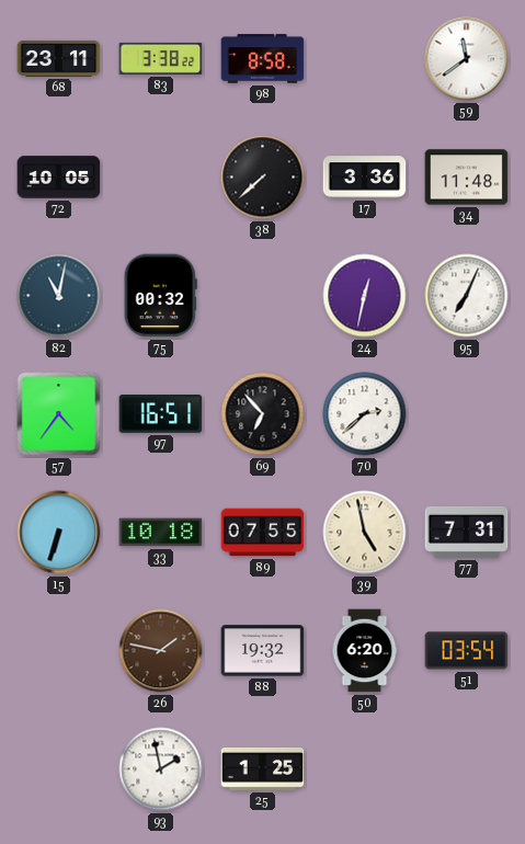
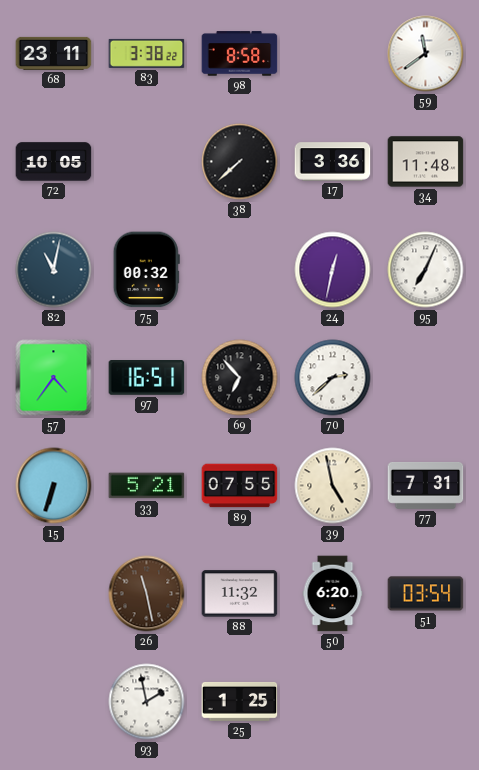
33: 10:18 -> 5:21 (147, 486)
26: 1:47 -> 11:28 (147, 594)
88: 19:32 -> 11:32 (240, 594)
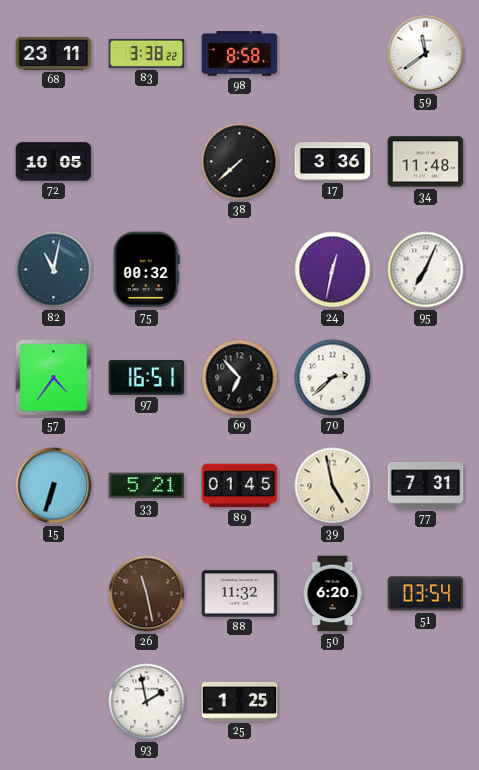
89: 07:55 -> 01:45 (240, 486)
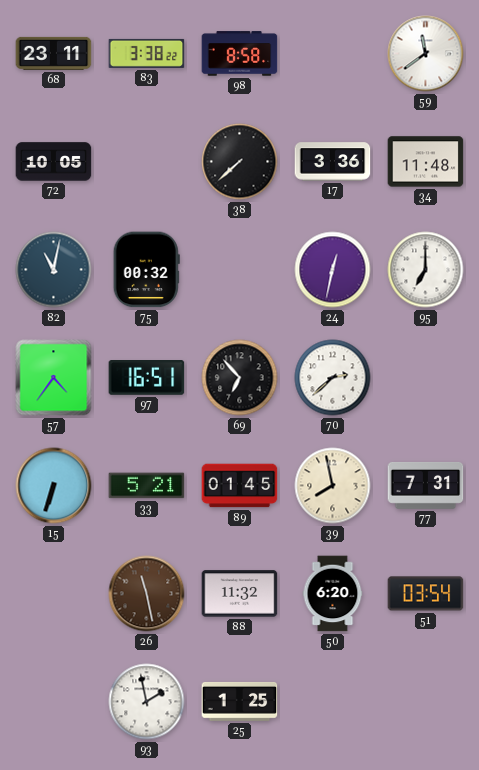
95: 7:04 -> 7:00 (426, 270)
39: 4:58 -> 7:58 (333, 486)
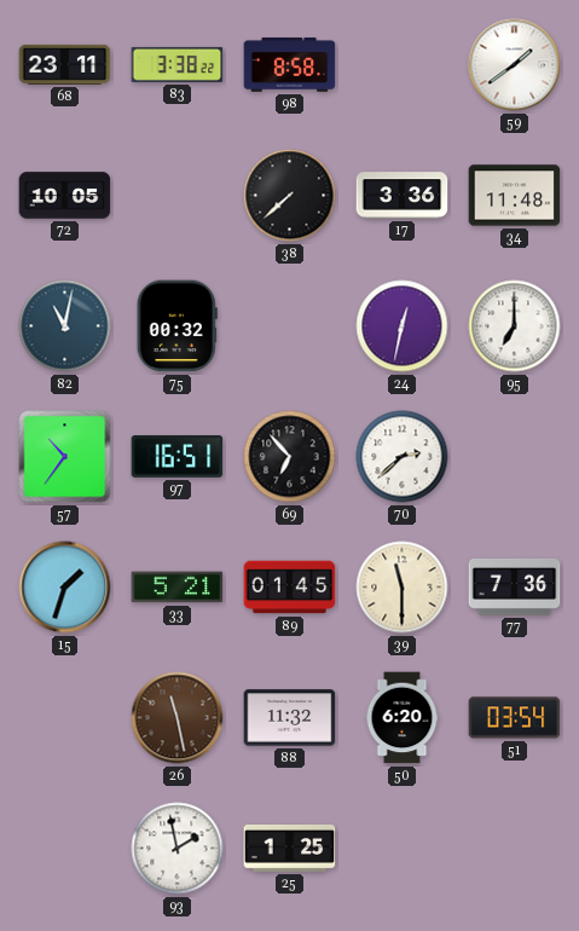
59: 11:39 -> 1:39 (515, 65)
57: 4:36 -> 10:36 (65, 457)
15: 6:33 -> 1:33 (65, 588)
39: 7:58 -> 11:30 (403, 588)
77: 7:31 -> 7:36 (515, 586)
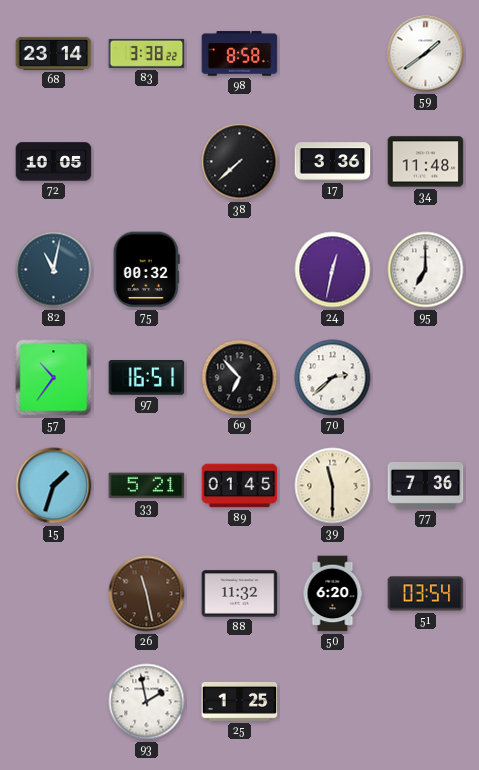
68: 23:11 -> 23:14 (54, 53)
